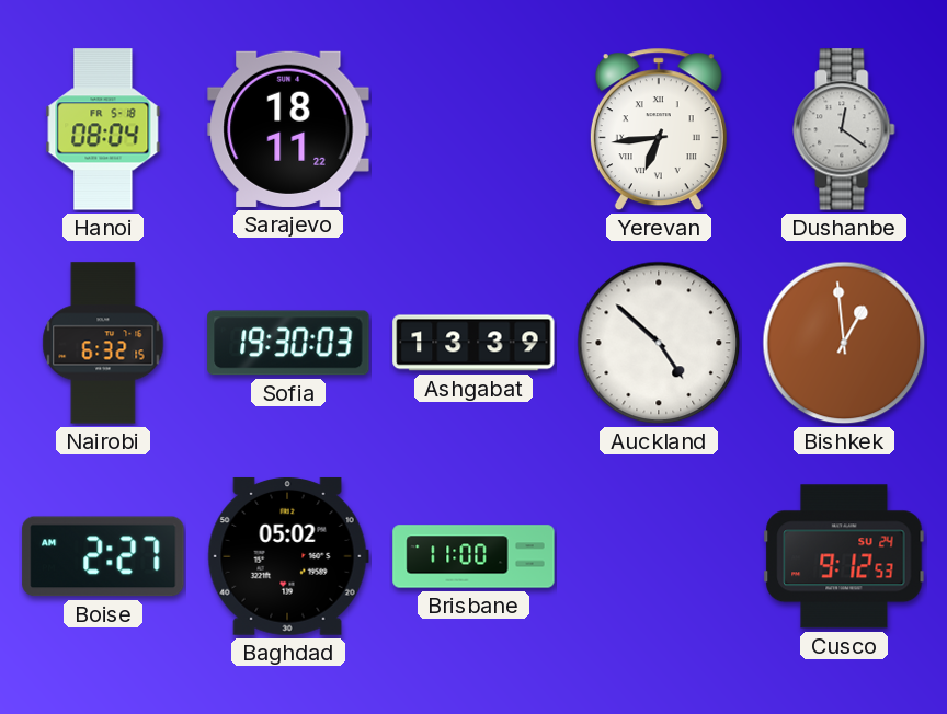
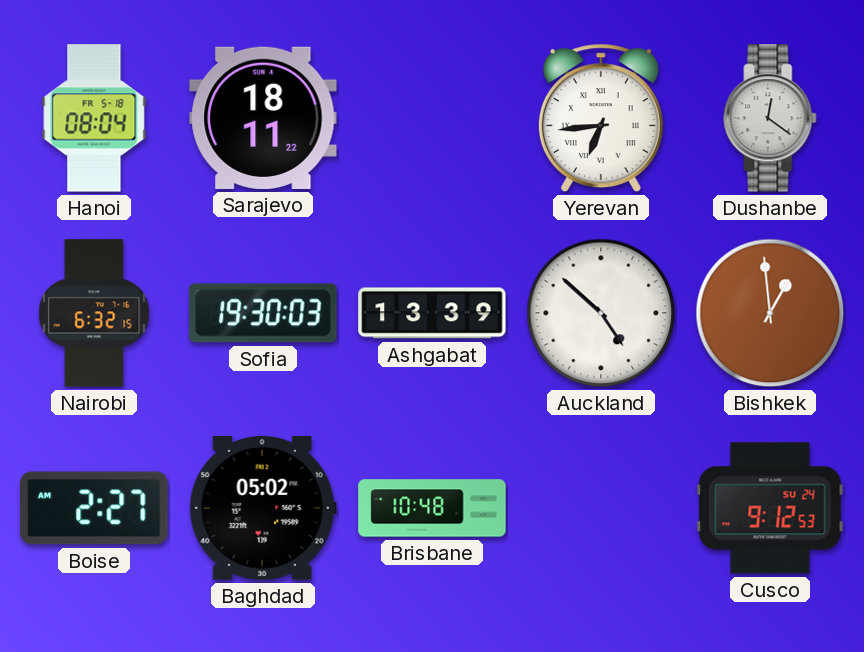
Brisbane: 11:00 -> 10:48 (432, 508)
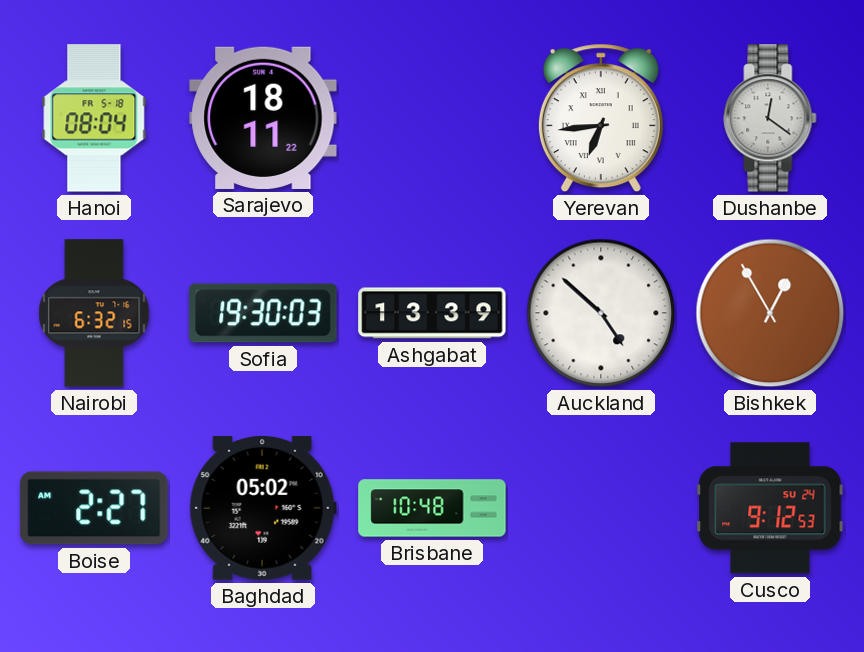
Bishkek: 12:59 -> 12:55 (770, 313)
